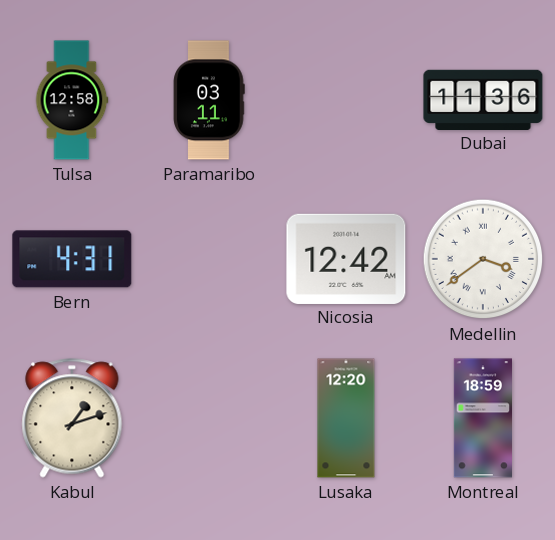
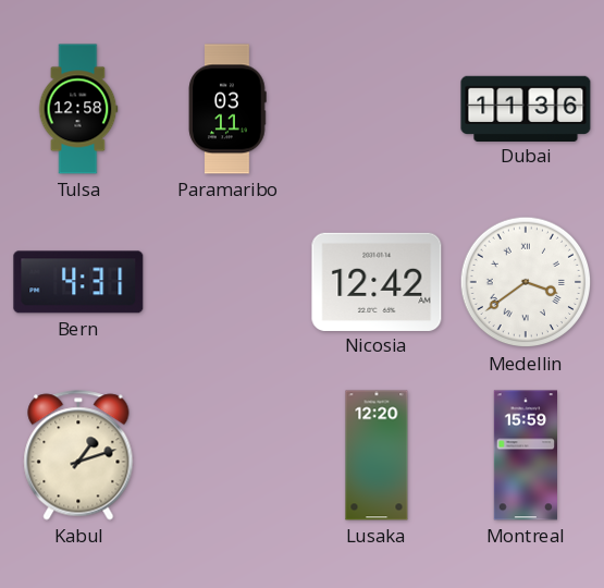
Montreal: 18:59 -> 15:59 (525, 455)
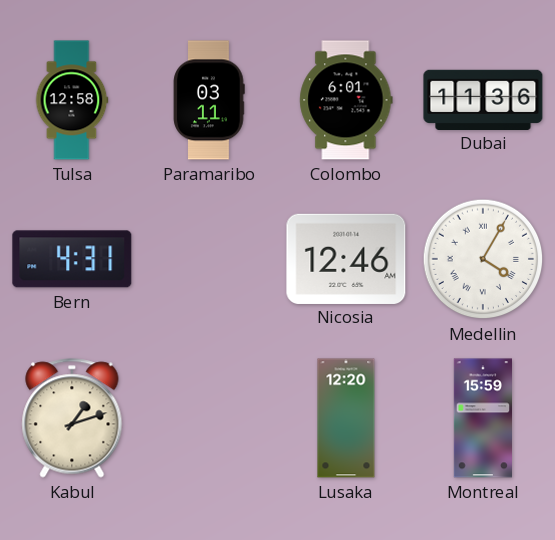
Colombo: none -> 6:01 (346, 100)
Nicosia: 12:42 -> 12:46 (346, 258)
Medellin: 3:39 -> 4:05 (483, 259)
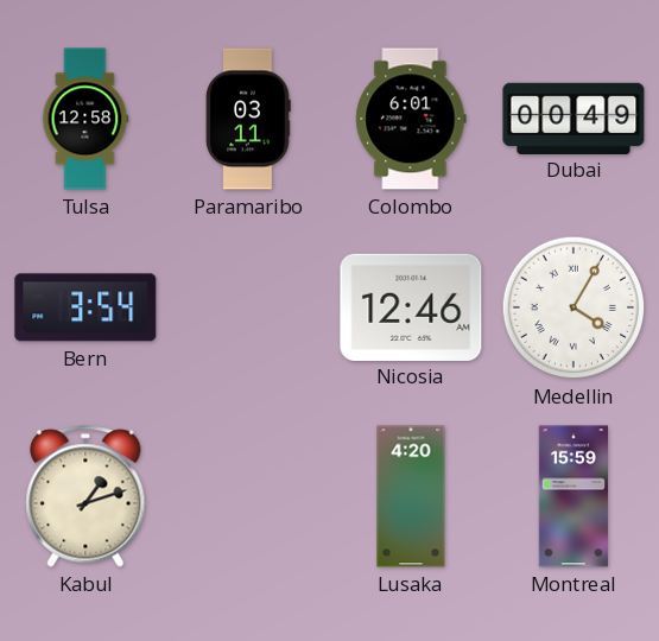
Dubai: 11:36 -> 00:49 (574, 118)
Bern: 4:31 -> 3:54 (85, 307)
Lusaka: 12:20 -> 4:20 (411, 496)
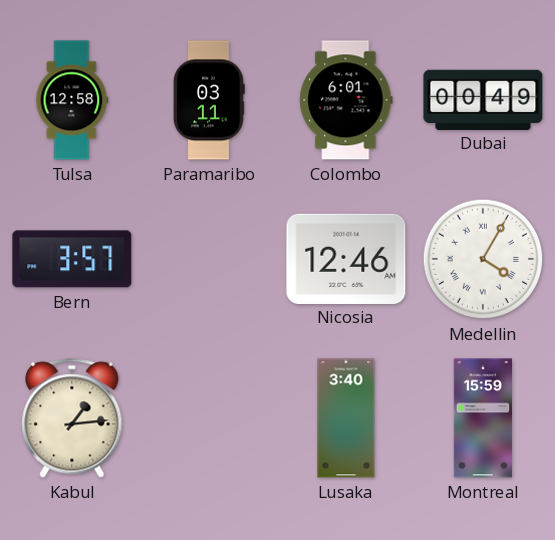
Bern: 3:54 -> 3:57 (72, 259)
Kabul: 1:12 -> 1:14 (72, 418)
Lusaka: 4:20 -> 3:40 (346, 418)
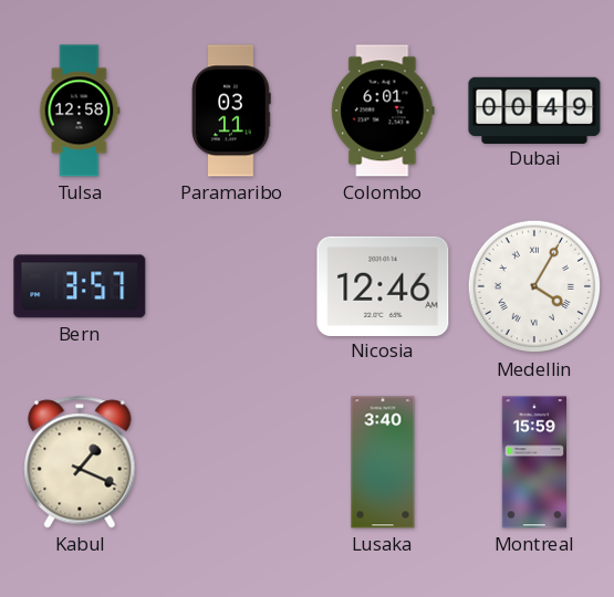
Kabul: 1:14 -> 1:19 (80, 462)
